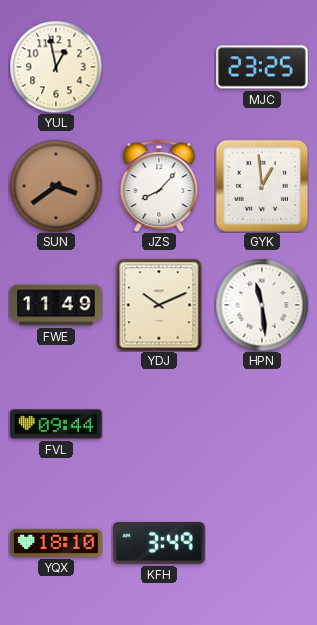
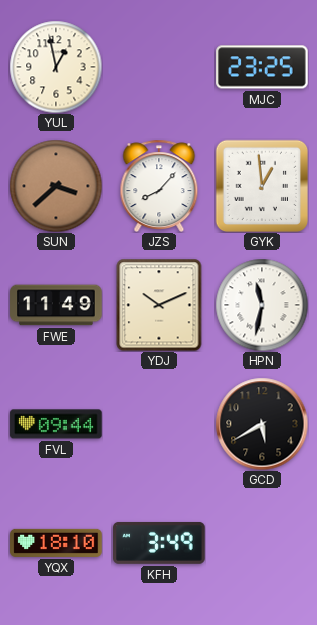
SUN: 3:39 -> 3:38 (56, 186)
HPN: 11:29 -> 11:32 (262, 305)
GCD: none -> 5:40 (262, 424)
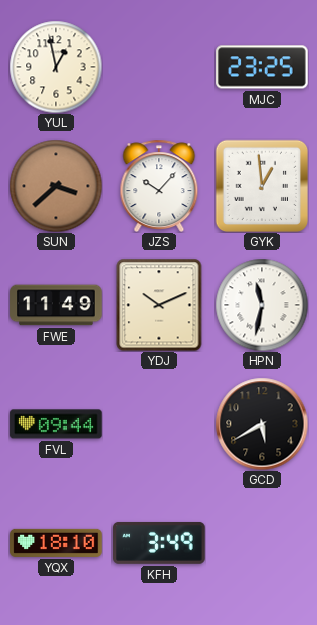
JZS: 8:07 -> 10:07 (159, 185)
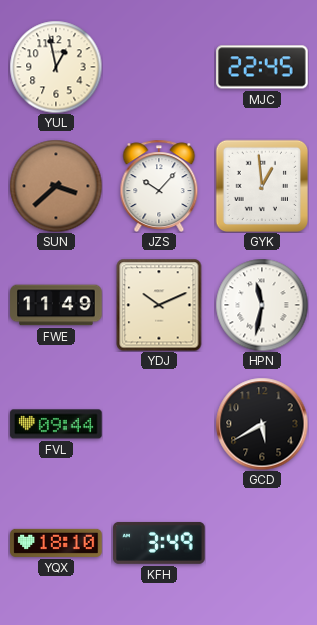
MJC: 23:25 -> 22:45 (262, 67)
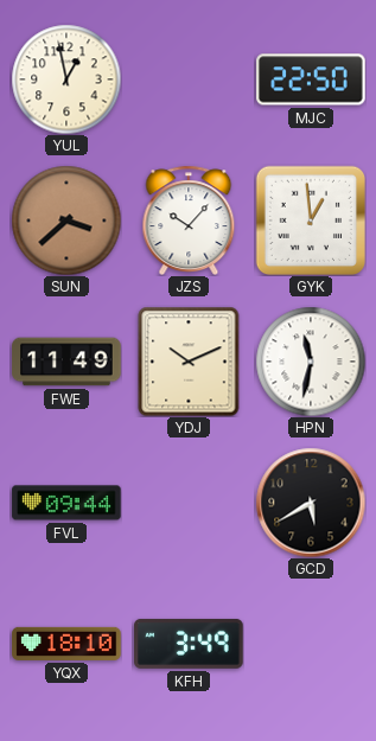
MJC: 22:45 -> 22:50 (311, 79)
